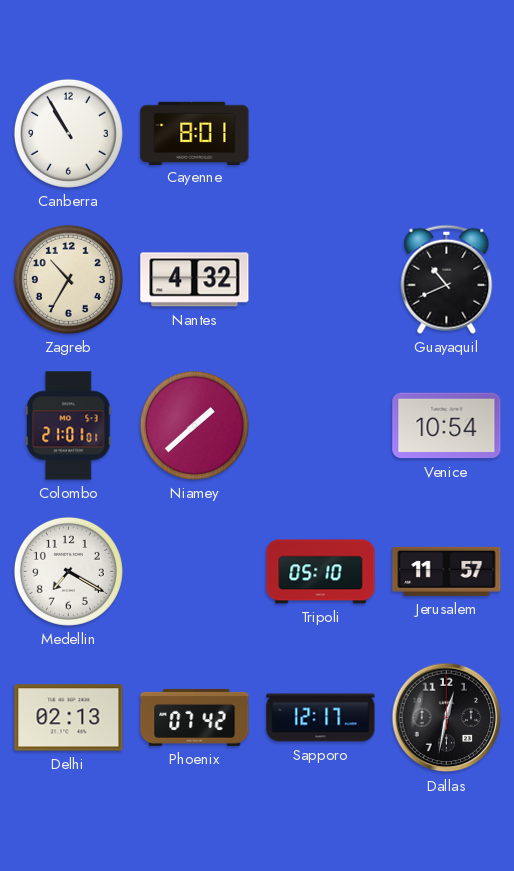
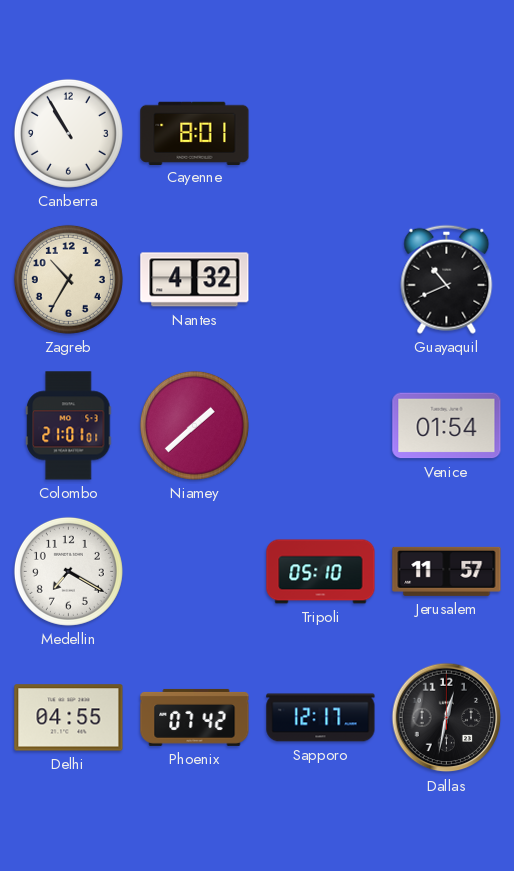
Venice: 10:54 -> 01:54 (447, 426)
Delhi: 02:13 -> 04:55 (69, 718)
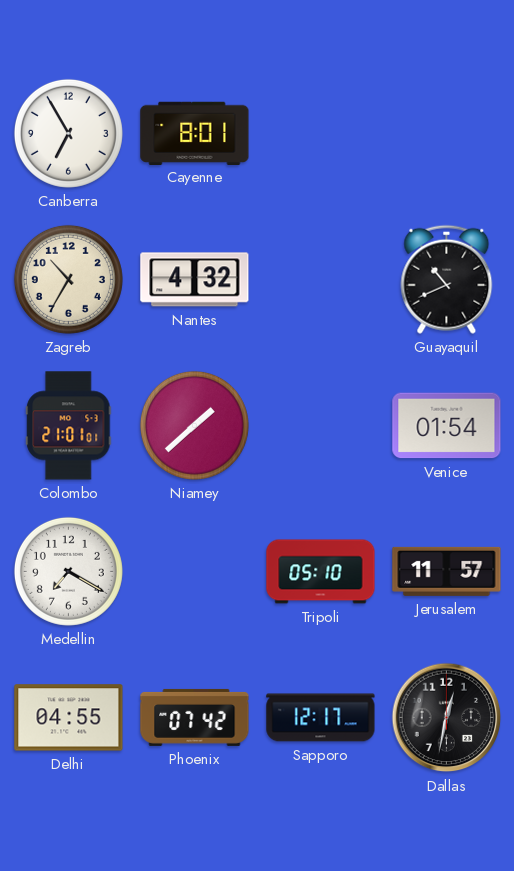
Canberra: 10:55 -> 6:55 (68, 133)
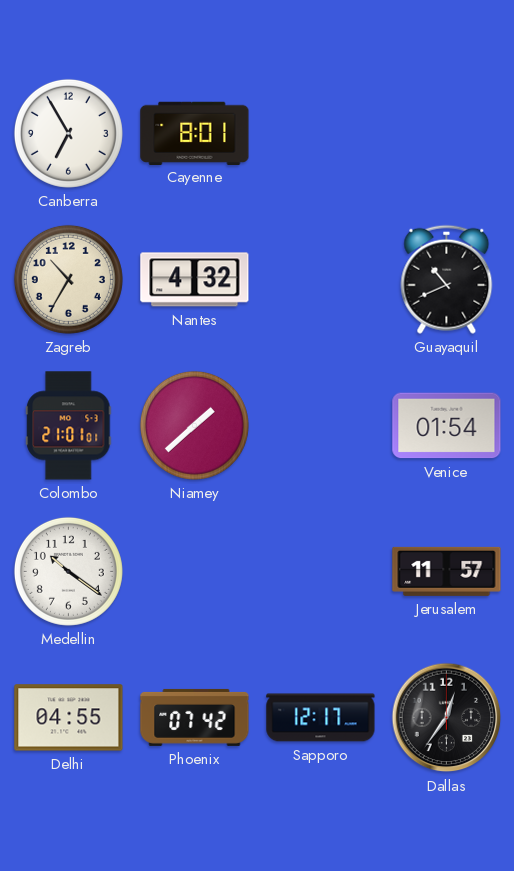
Medellin: 7:20 -> 10:21 (68, 571)
Tripoli: 05:10 -> none (321, 572)
Dallas: 12:32 -> 12:36 (447, 718)
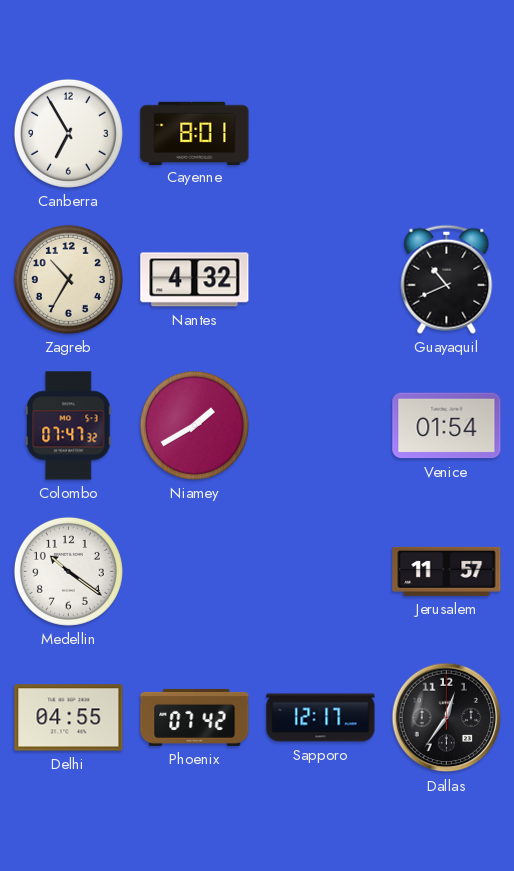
Colombo: 21:01 -> 07:47 (69, 426)
Niamey: 1:38 -> 1:40 (194, 425)
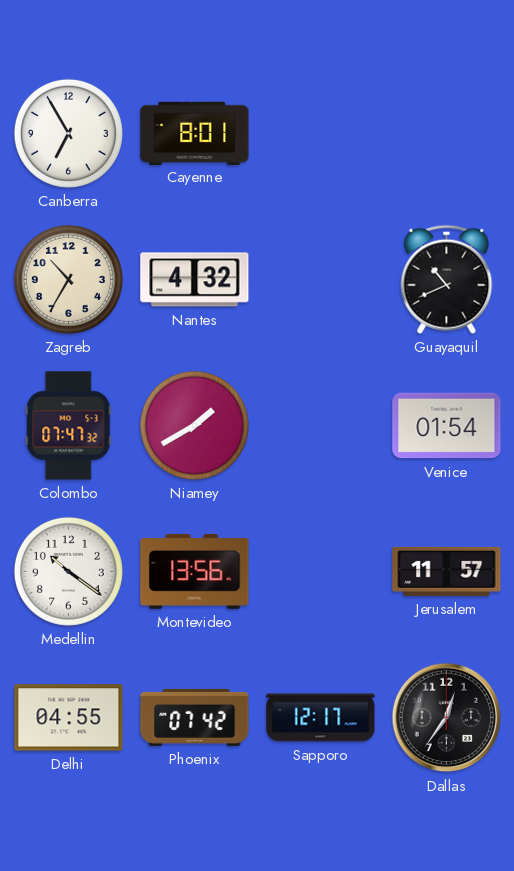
Montevideo: none -> 13:56 (195, 571)
